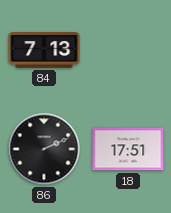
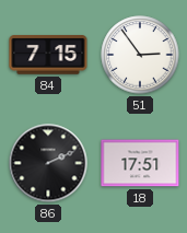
84: 7:13 -> 7:15 (48, 55)
51: none -> 2:54 (140, 55)
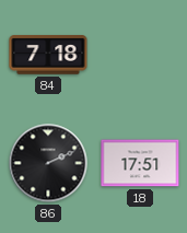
84: 7:15 -> 7:18 (48, 55)
51: 2:54 -> none (140, 55)
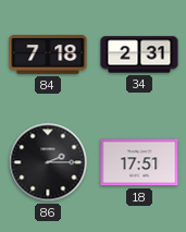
34: none -> 2:31 (139, 54)
86: 2:11 -> 2:15 (48, 162)
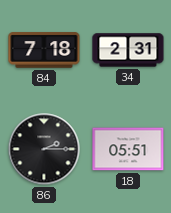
18: 17:51 -> 05:51 (128, 149)
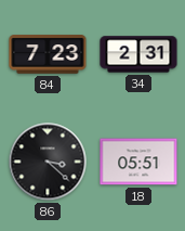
84: 7:18 -> 7:23 (48, 54)
86: 2:15 -> 3:22 (48, 162)
